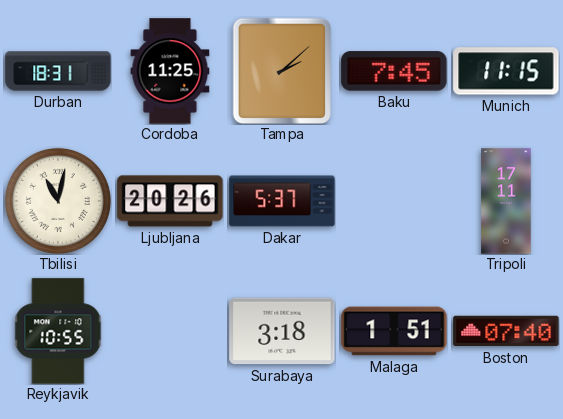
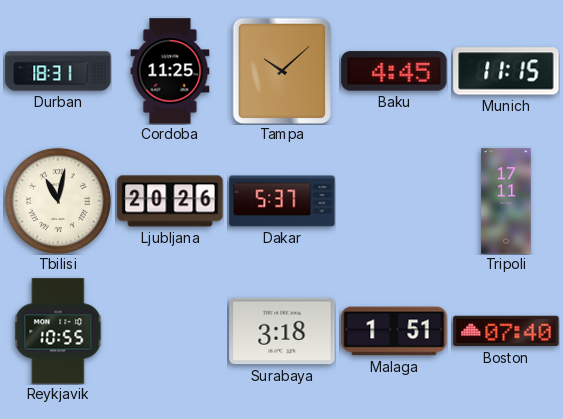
Tampa: 2:08 -> 10:08 (281, 70)
Baku: 7:45 -> 4:45 (394, 71)
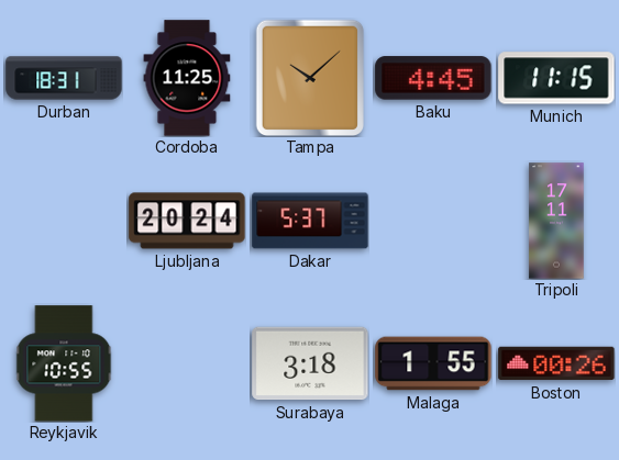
Tbilisi: 11:02 -> none (58, 201)
Ljubljana: 20:26 -> 20:24 (187, 221)
Malaga: 1:51 -> 1:55 (433, 363)
Boston: 07:40 -> 00:26 (556, 363)
